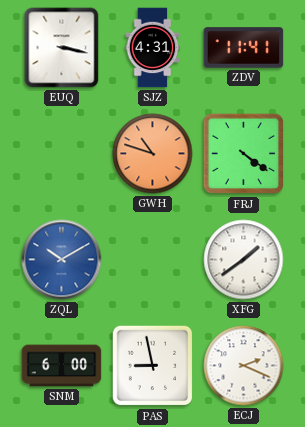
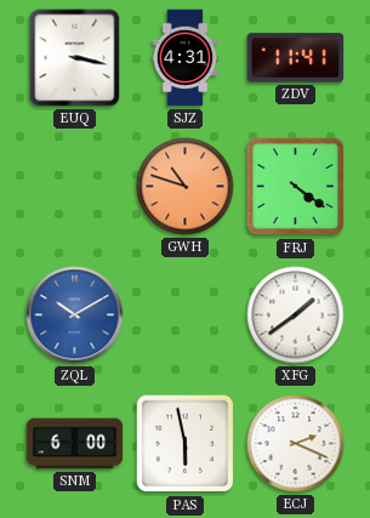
PAS: 8:58 -> 5:58 (186, 444)
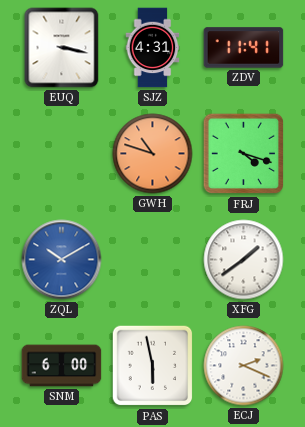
FRJ: 4:21 -> 4:18 (244, 154)
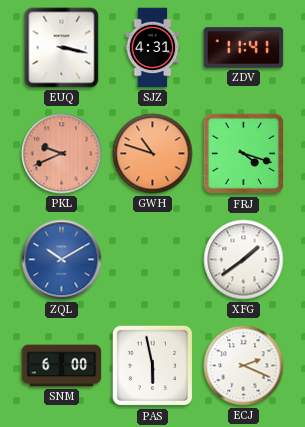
PKL: none -> 9:41 (62, 154)
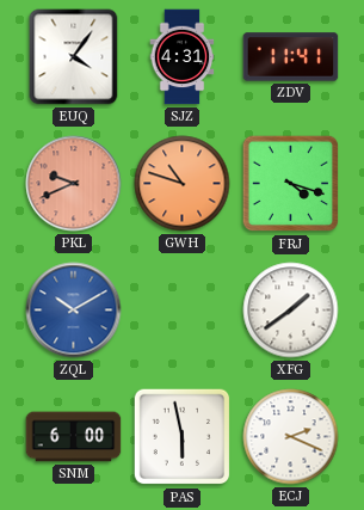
EUQ: 3:17 -> 4:06 (74, 57)
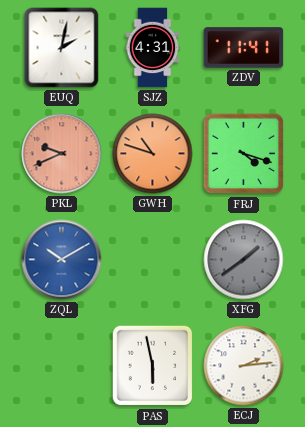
EUQ: 4:06 -> 2:02 (62, 48)
XFG dial: white -> grey (244, 260)
SNM: 6:00 -> none (74, 437)
ECJ: 2:19 -> 2:14 (244, 366)
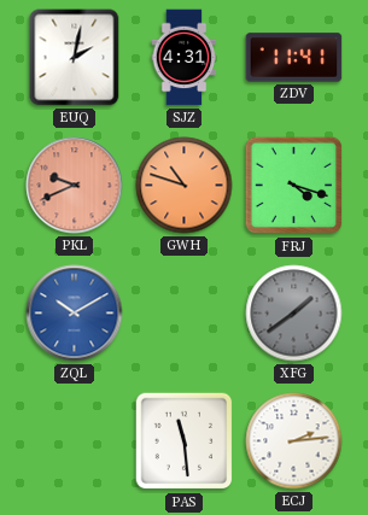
PAS: 5:58 -> 11:29 (185, 441)
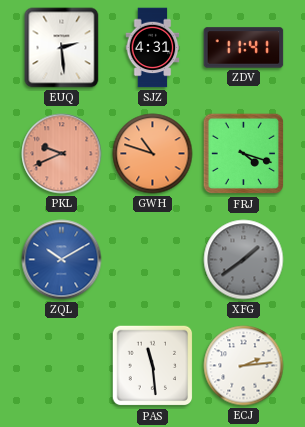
EUQ: 2:02 -> 2:29 (62, 48)
